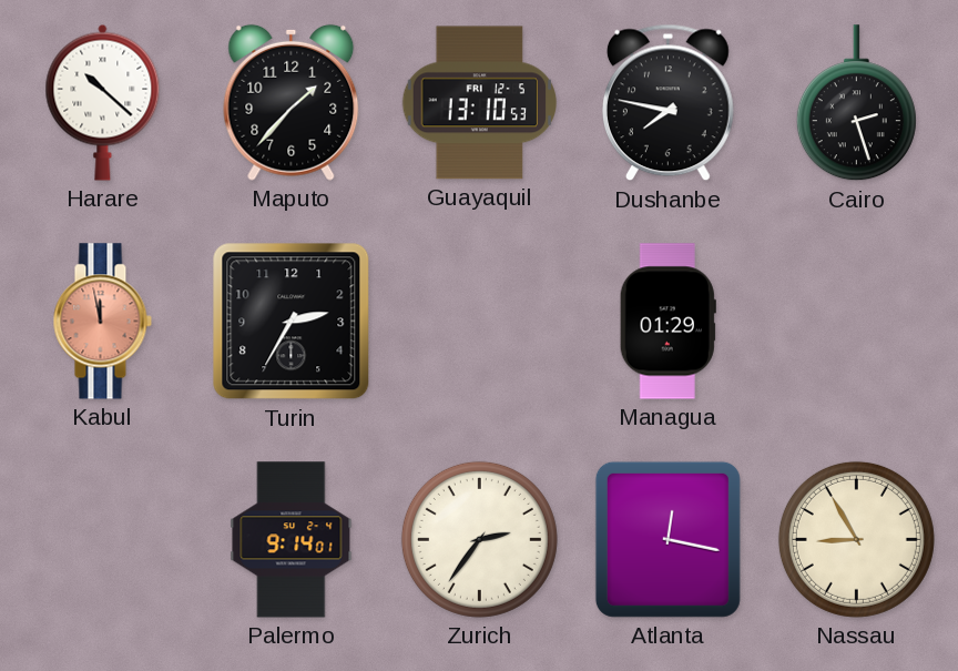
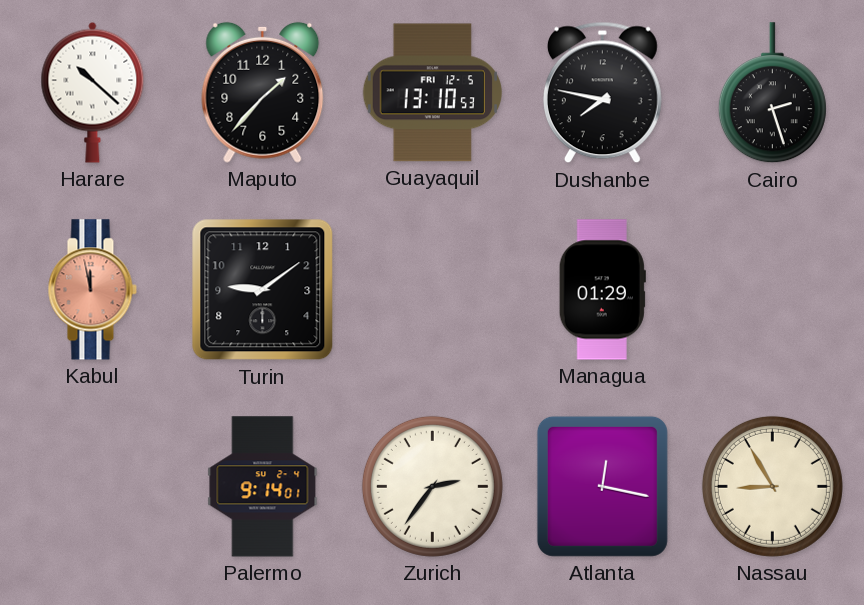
Turin: 2:35 -> 9:09 (263, 290)
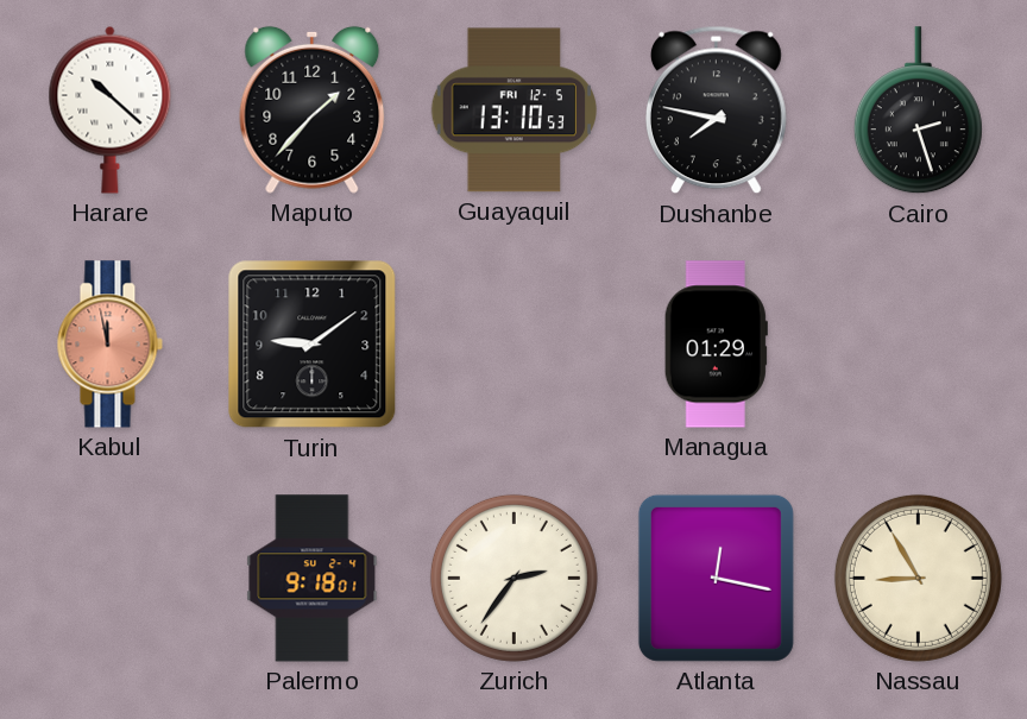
Palermo: 9:14 -> 9:18 (313, 579)
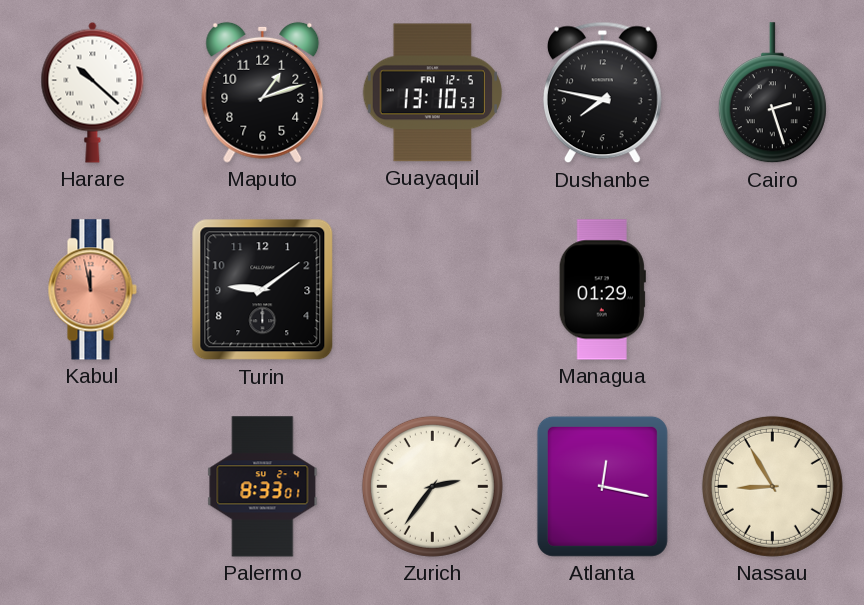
Maputo: 1:37 -> 1:12 (263, 92)
Palermo: 9:18 -> 8:33 (263, 487)
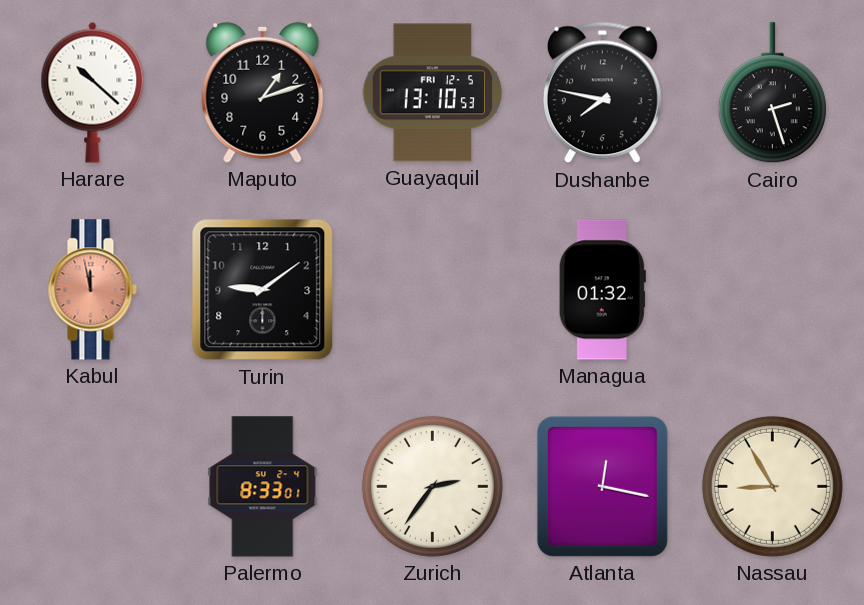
Managua: 01:29 -> 01:32 (602, 290)
